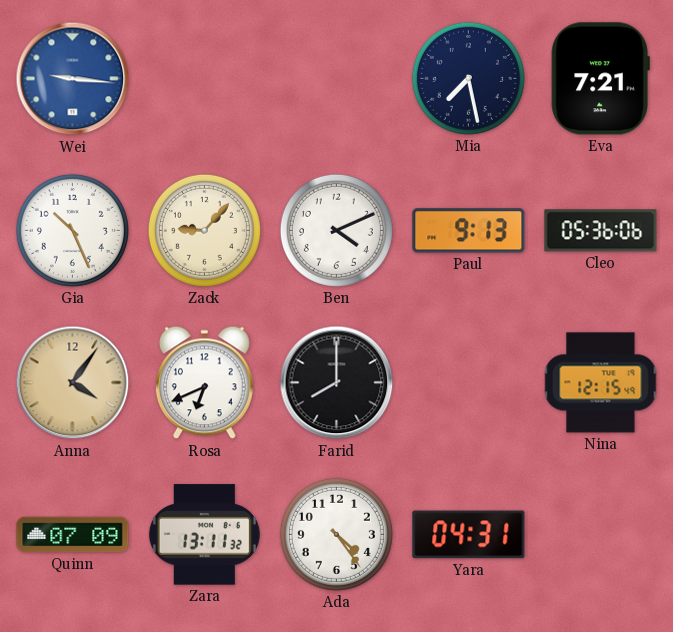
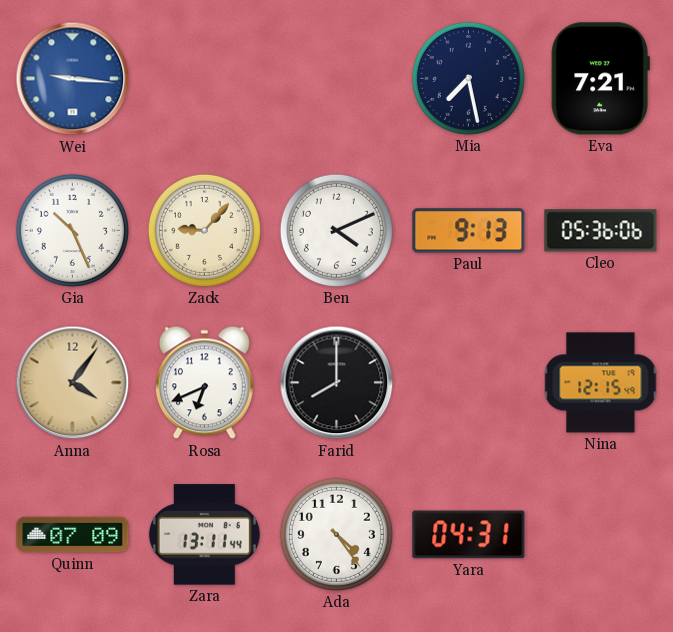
Zara: 13:11:32 -> 13:11:44 (204, 535)
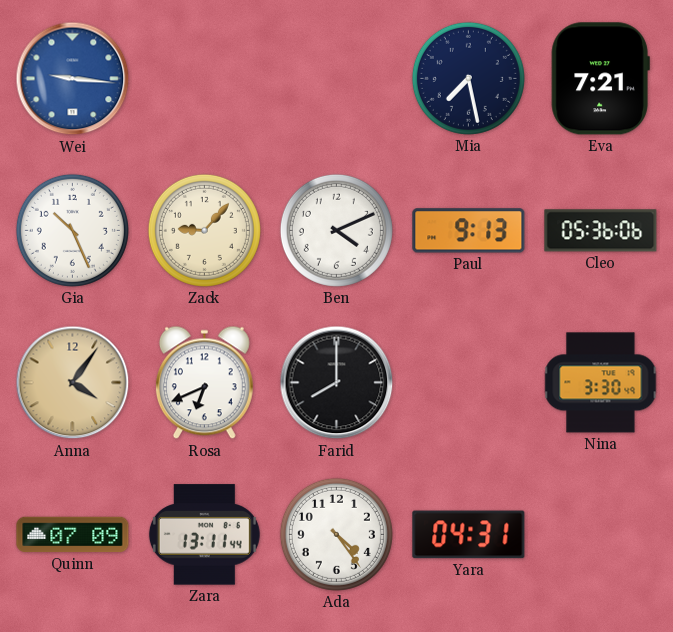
Nina: 12:15 -> 3:30 (601, 383)
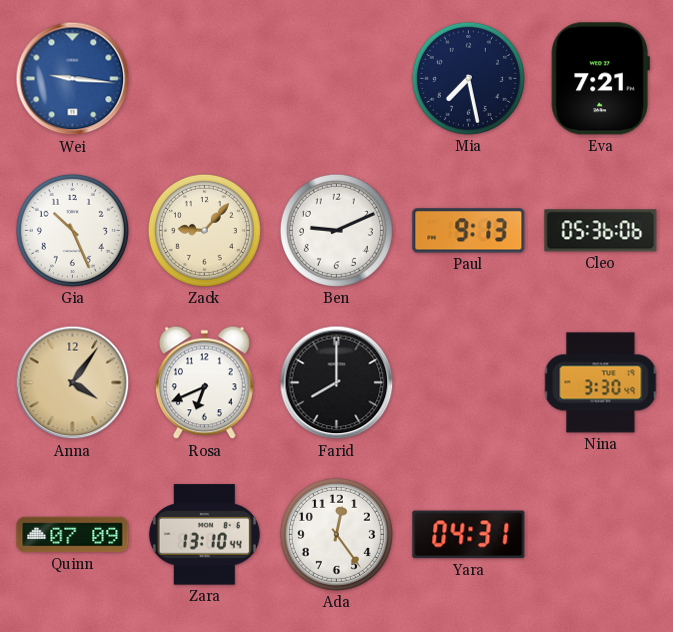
Ben: 4:11 -> 9:11 (336, 230)
Zara: 13:11 -> 13:10 (204, 535)
Ada: 4:24 -> 12:24 (336, 534)
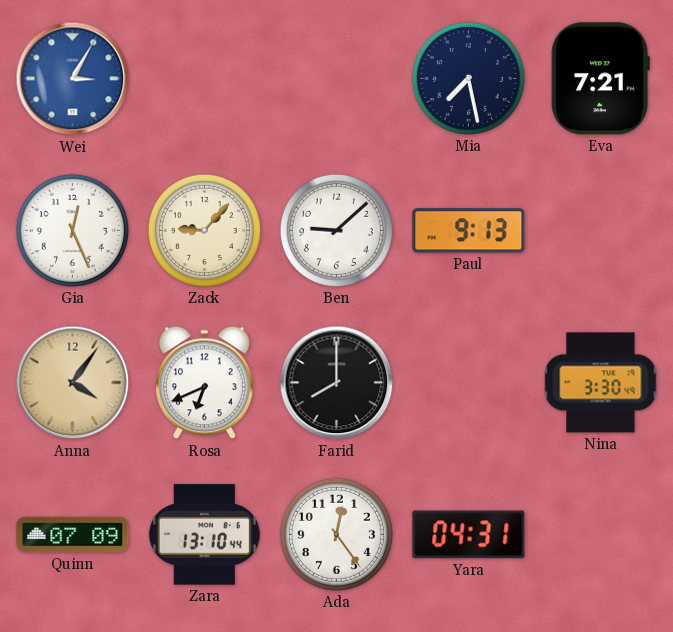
Wei: 9:16 -> 3:05 (73, 79)
Gia: 10:26 -> 12:26 (72, 230)
Ben: 9:11 -> 9:08 (336, 230)
Cleo: 05:36 -> none (601, 231)
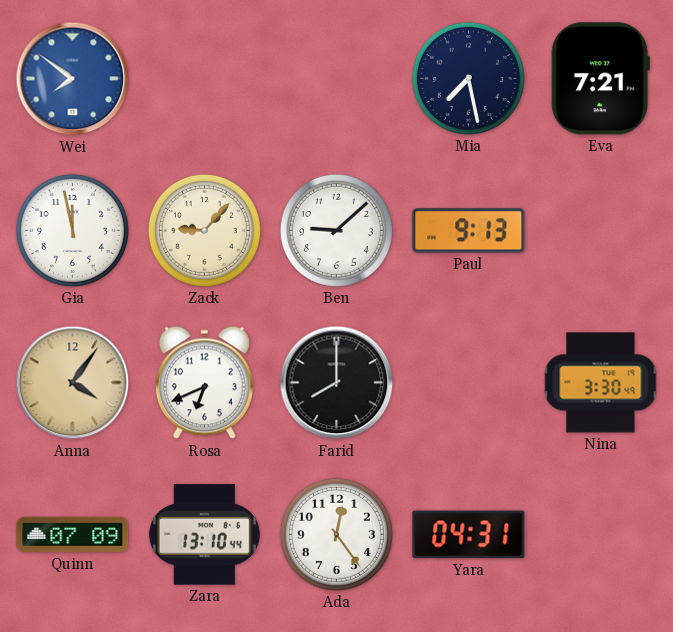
Wei: 3:05 -> 7:51 (73, 79)
Gia: 12:26 -> 11:58 (72, 230)
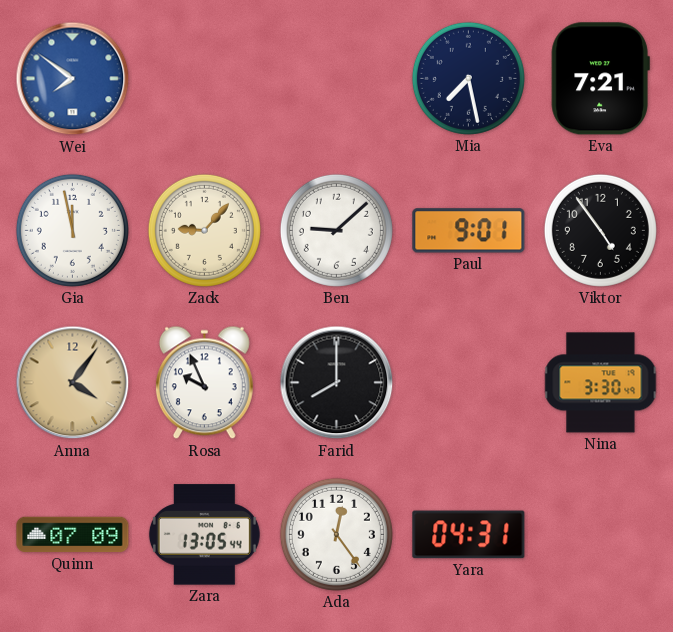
Paul: 9:13 -> 9:01 (469, 231)
Viktor: none -> 4:54 (600, 230)
Rosa: 6:41 -> 9:56 (204, 383)
Zara: 13:10 -> 13:05 (204, 535)
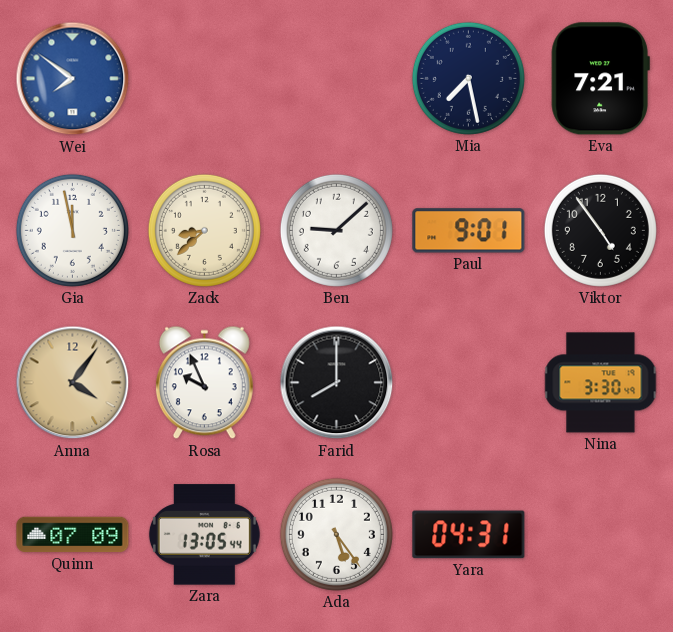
Zack: 9:07 -> 8:38 (204, 230)
Ada: 12:24 -> 5:24 (336, 534)
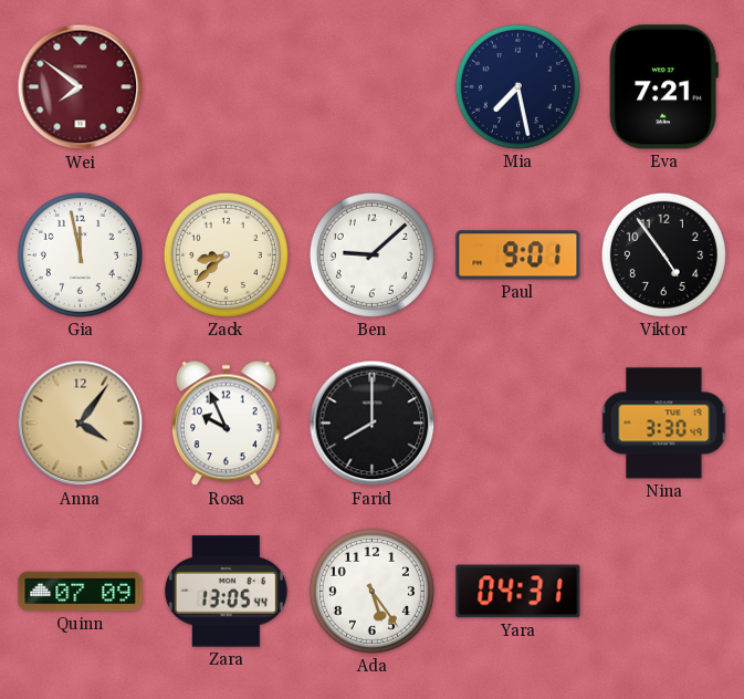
Wei dial: blue -> burgundy (81, 87)
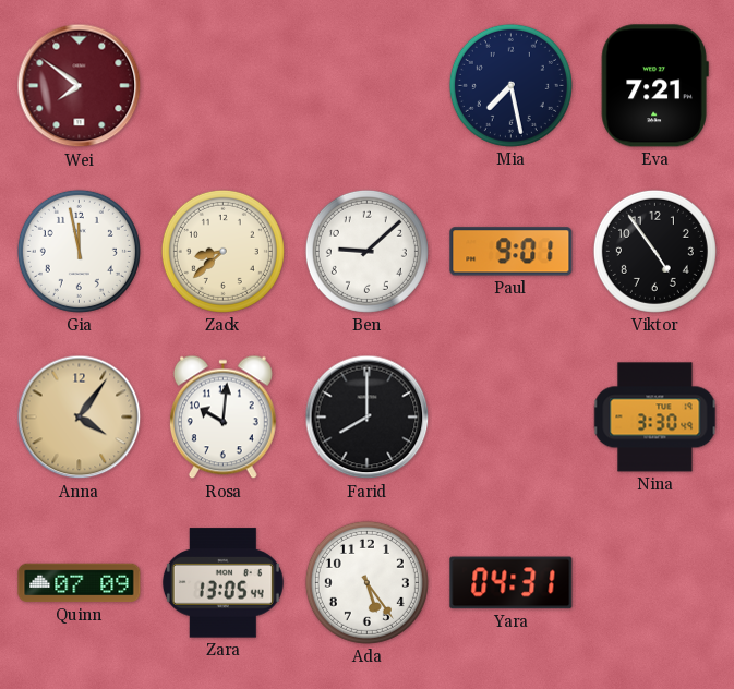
Rosa: 9:56 -> 10:01 (222, 418)
